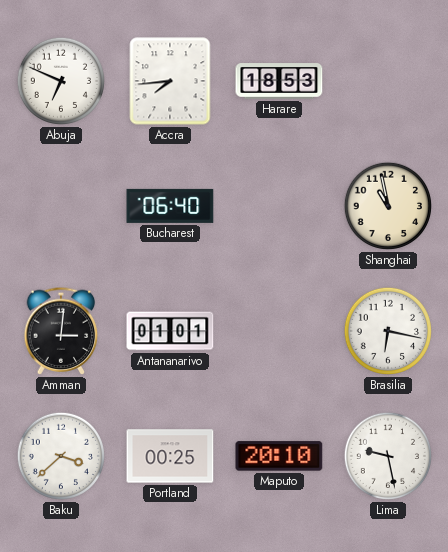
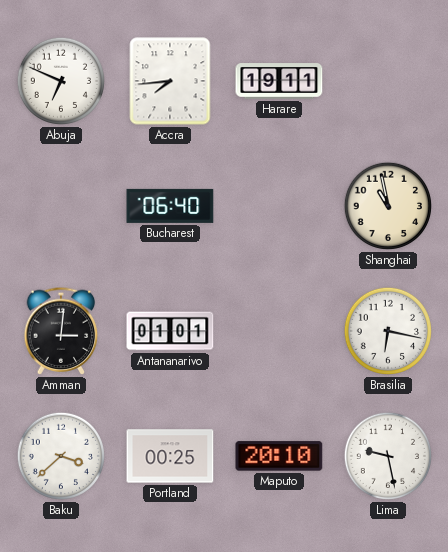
Harare: 18:53 -> 19:11 (279, 81)
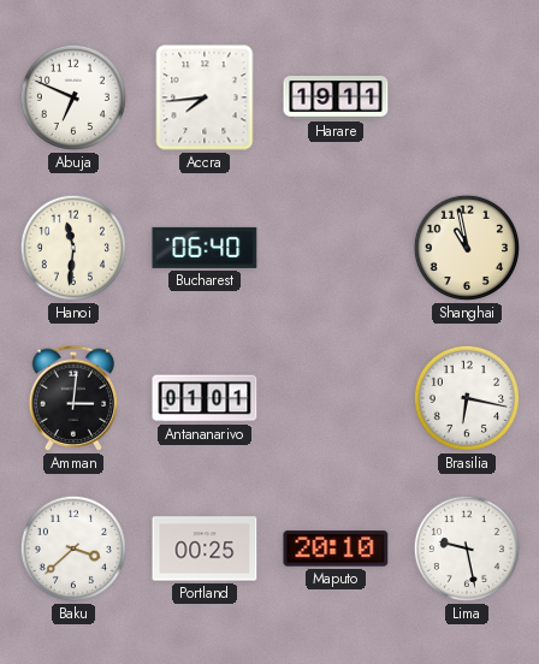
Hanoi: none -> 11:31 (73, 248)
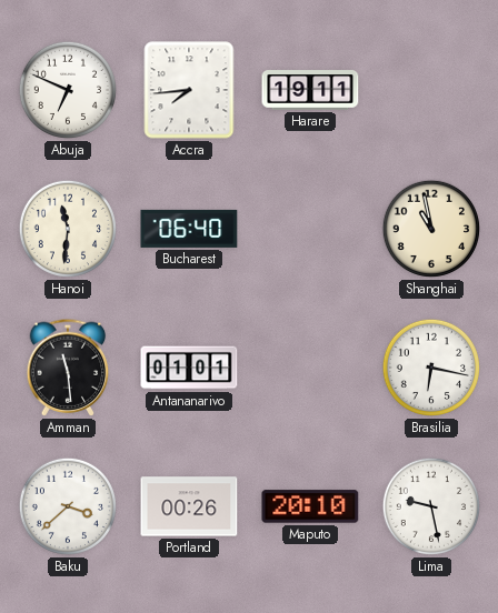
Amman: 3:01 -> 11:29 (68, 368)
Portland: 00:25 -> 00:26 (189, 506)
